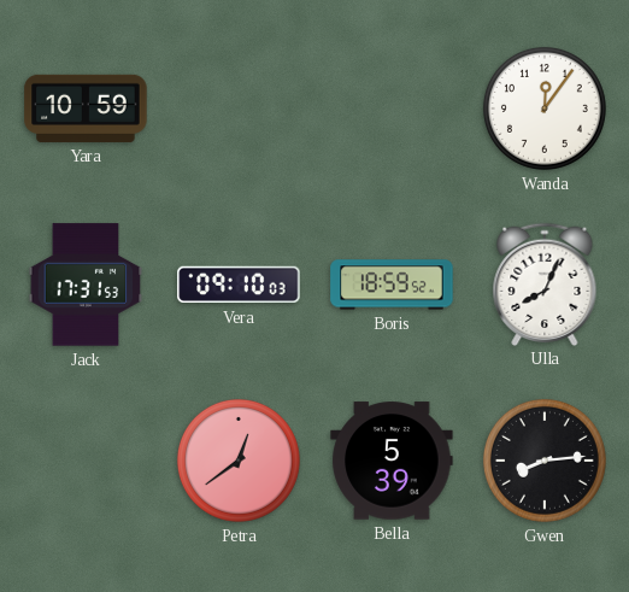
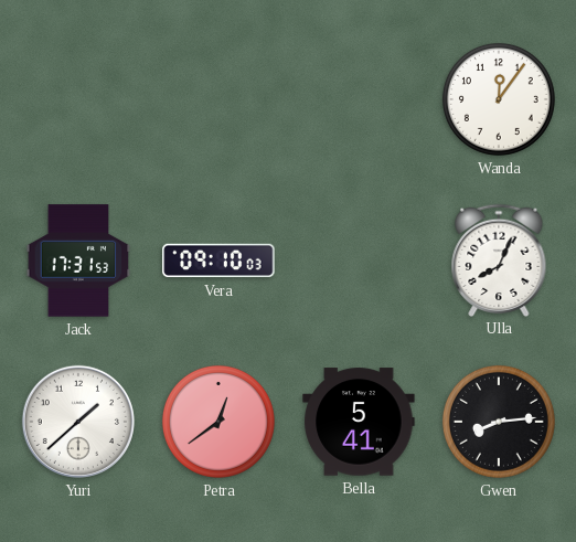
Yara: 10:59 -> none (86, 109)
Boris: 18:59 -> none (392, 285)
Yuri: none -> 1:38 (78, 422)
Bella: 5:39 -> 5:41 (359, 422)
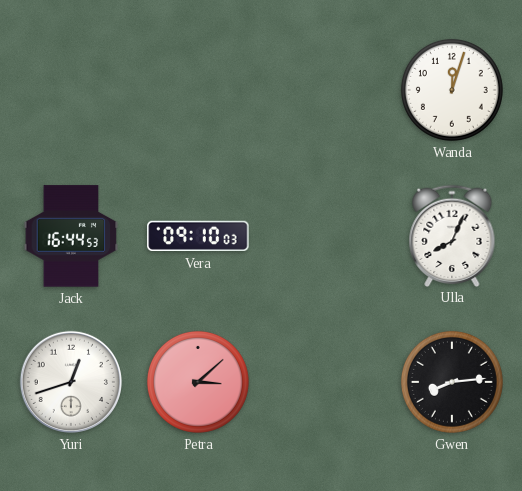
Wanda: 12:06 -> 12:03 (452, 90)
Jack: 17:31 -> 16:44 (71, 236)
Yuri: 1:38 -> 12:42 (71, 382)
Petra: 12:39 -> 3:08 (198, 382)
Bella: 5:41 -> none (359, 422)
